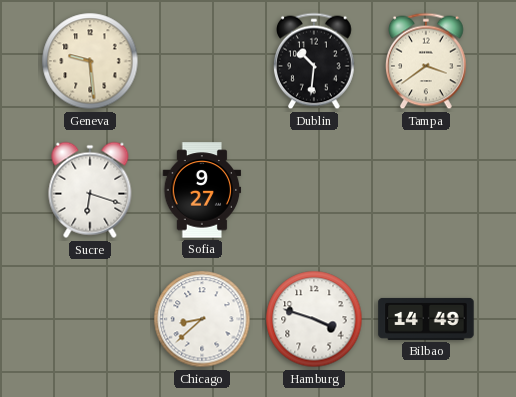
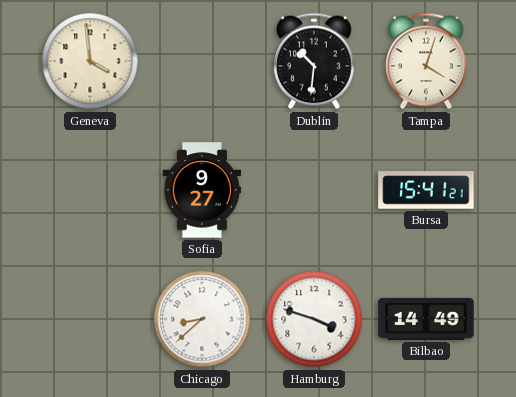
Geneva: 9:29 -> 3:59 (90, 61)
Tampa: 3:39 -> 4:03 (427, 61)
Sucre: 6:18 -> none (90, 190)
Bursa: none -> 15:41 (426, 190)
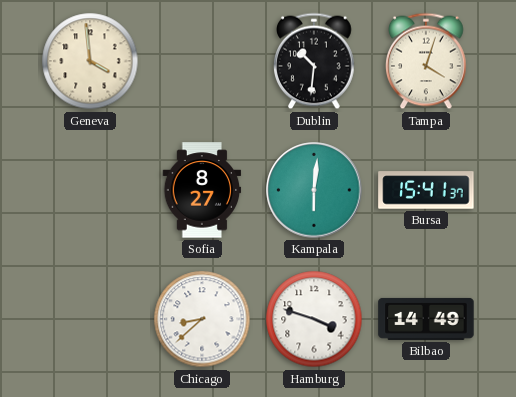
Sofia: 9:27 -> 8:27 (202, 190)
Kampala: none -> 6:01 (314, 190)
Bursa: 15:41:21 -> 15:41:37 (426, 190)
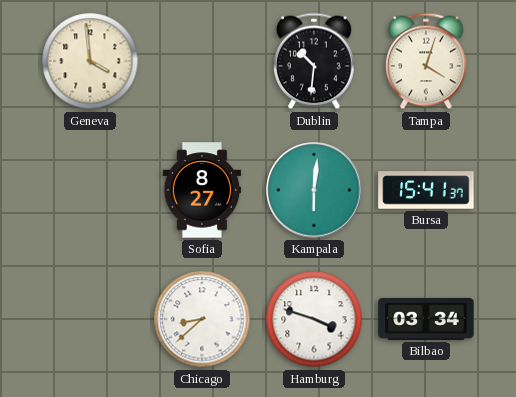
Bilbao: 14:49 -> 03:34 (426, 319)
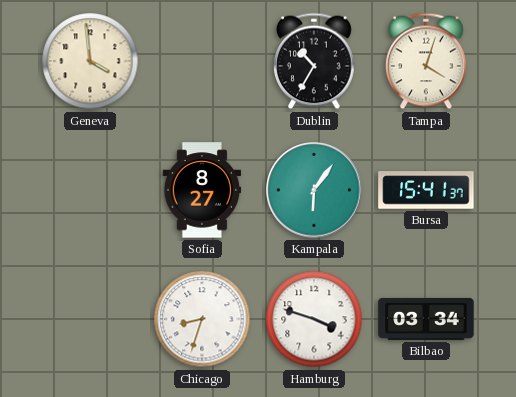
Dublin: 10:31 -> 10:35 (315, 61)
Kampala: 6:01 -> 6:06 (314, 190)
Chicago: 8:38 -> 8:33 (202, 319)
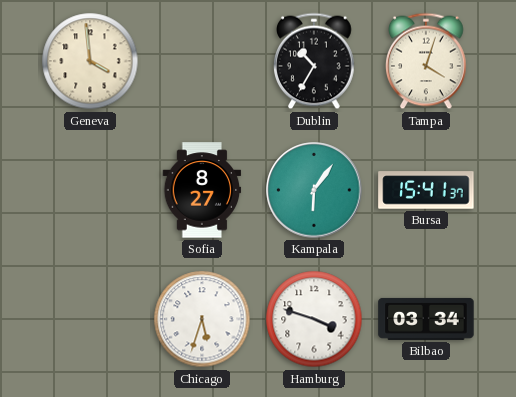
Chicago: 8:33 -> 5:33 (202, 319)
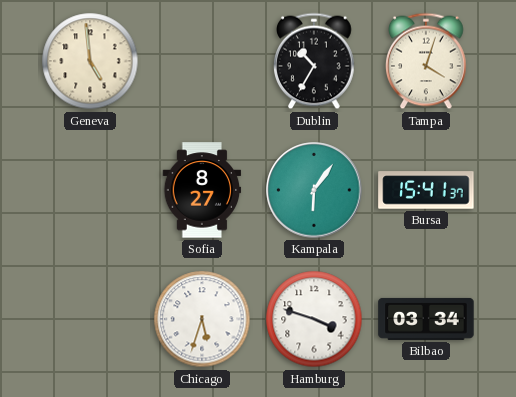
Geneva: 3:59 -> 4:59 (90, 61)
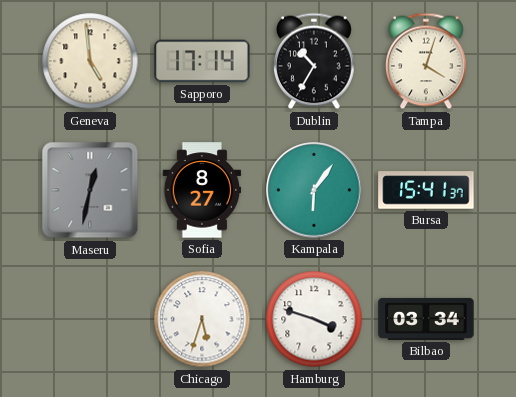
Sapporo: none -> 17:14 (202, 61)
Maseru: none -> 12:32 (90, 190)
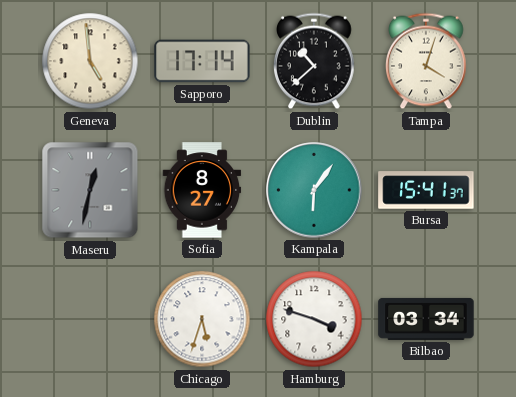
Dublin: 10:35 -> 10:38 (315, 61)
